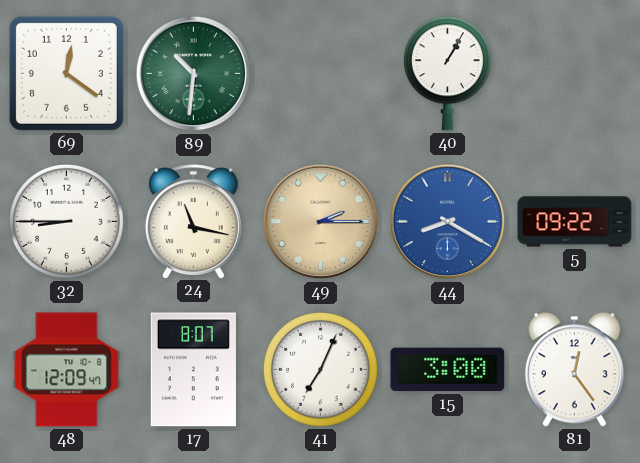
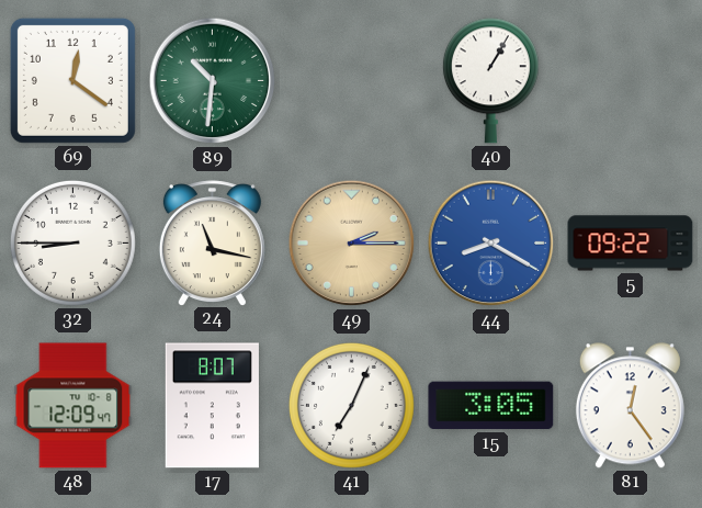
15: 3:00 -> 3:05 (491, 406)
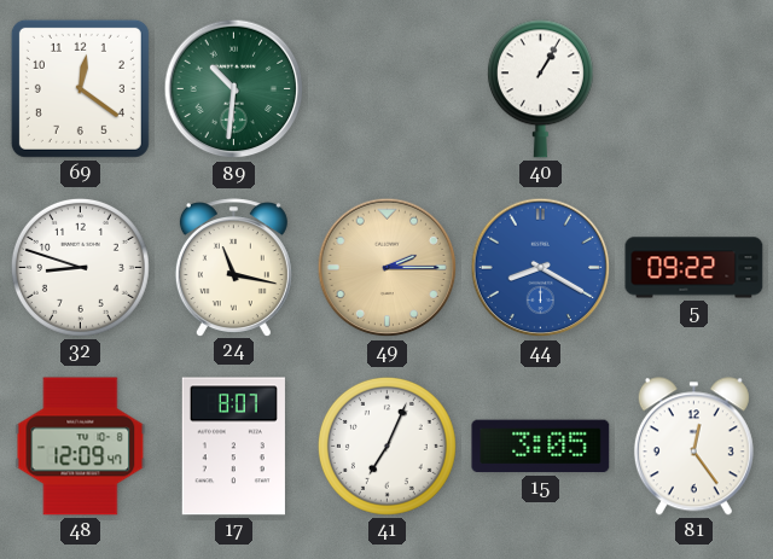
32: 8:45 -> 8:48 (80, 267)
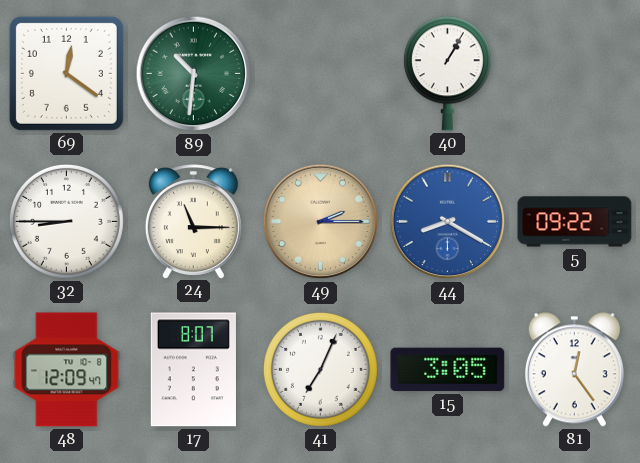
32: 8:48 -> 8:45 (66, 221)
24: 11:17 -> 11:15 (193, 221)
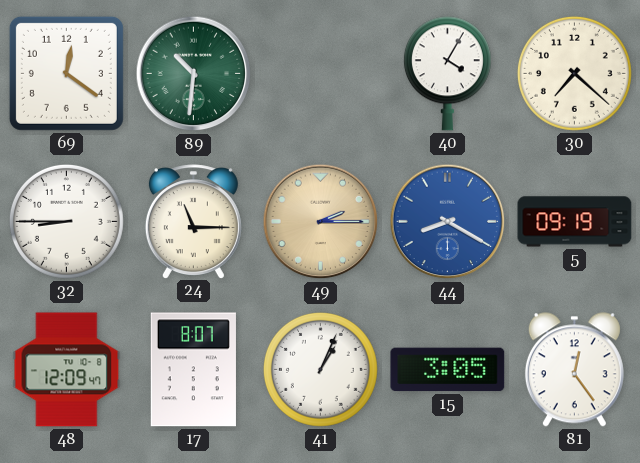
40: 1:05 -> 4:05 (447, 74)
30: none -> 7:22 (574, 73)
5: 09:22 -> 09:19 (575, 222)
41: 7:04 -> 1:04 (320, 369)
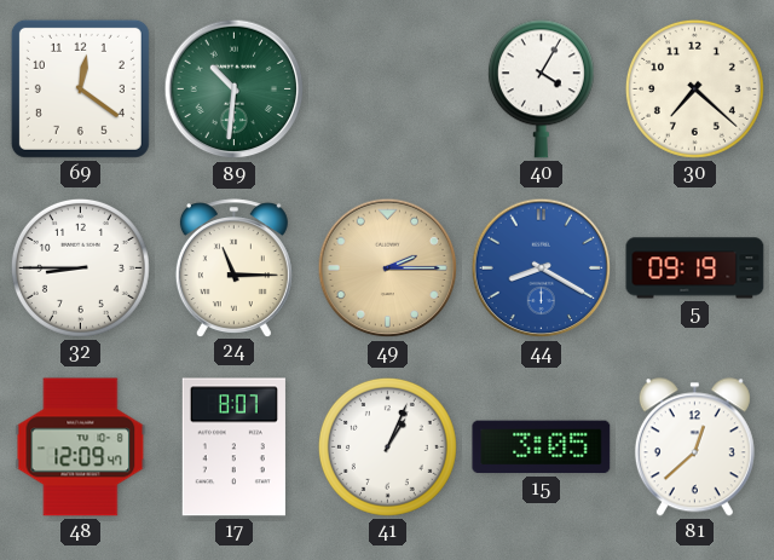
81: 12:24 -> 12:38 (694, 448)
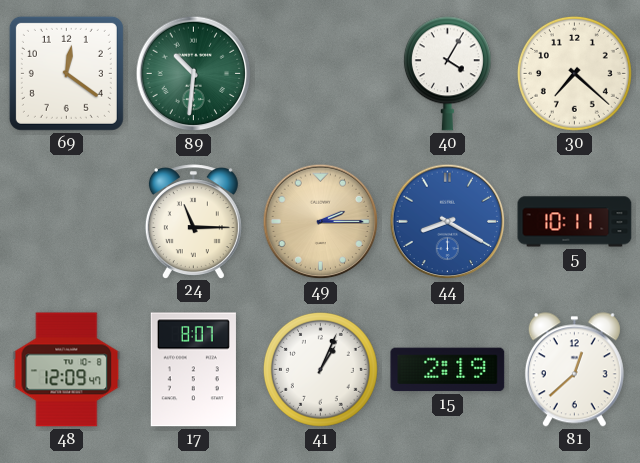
32: 8:45 -> none (80, 267)
5: 09:19 -> 10:11 (575, 222)
15: 3:05 -> 2:19 (448, 370)
